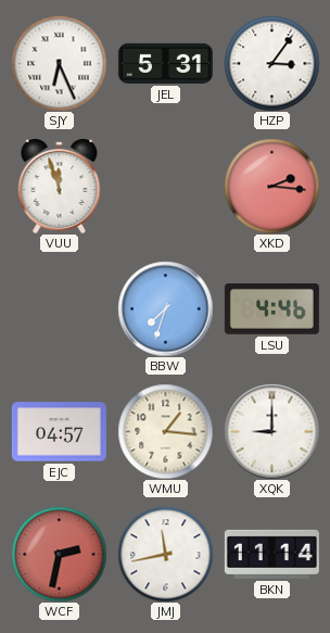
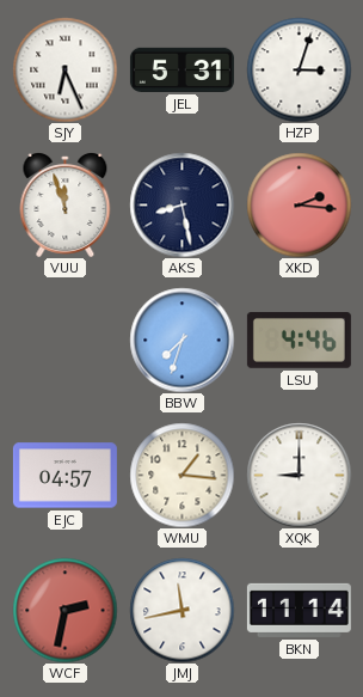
HZP: 3:06 -> 3:03 (299, 69)
AKS: none -> 8:28 (181, 204)
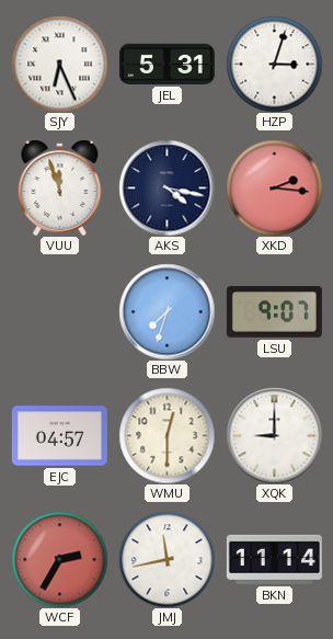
AKS: 8:28 -> 4:17 (166, 187)
LSU: 4:46 -> 9:07 (274, 312)
WMU: 1:16 -> 12:30 (166, 435)
WCF: 2:32 -> 2:35 (59, 559)
